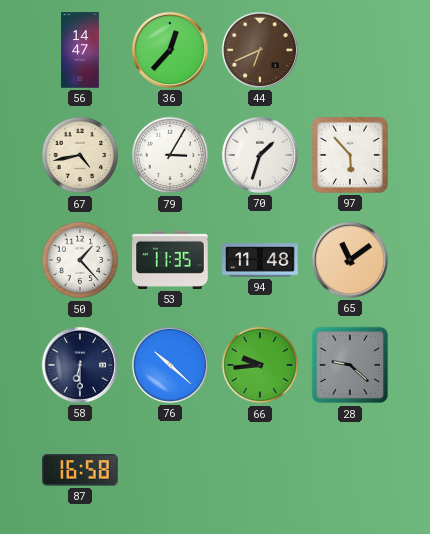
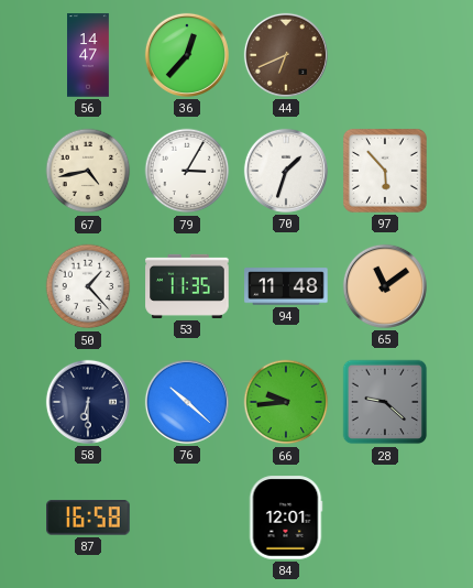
84: none -> 12:01 (286, 518)
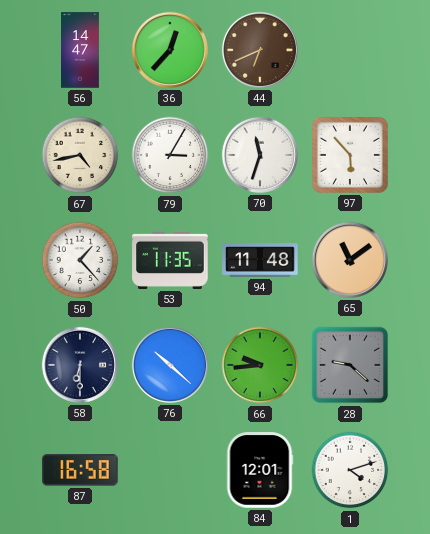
70: 1:33 -> 11:33 (260, 155)
1: none -> 4:12 (350, 470)
